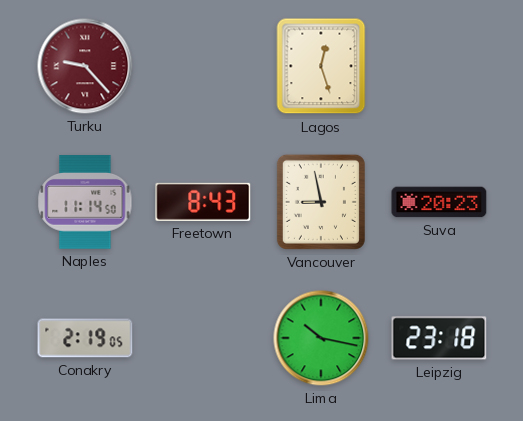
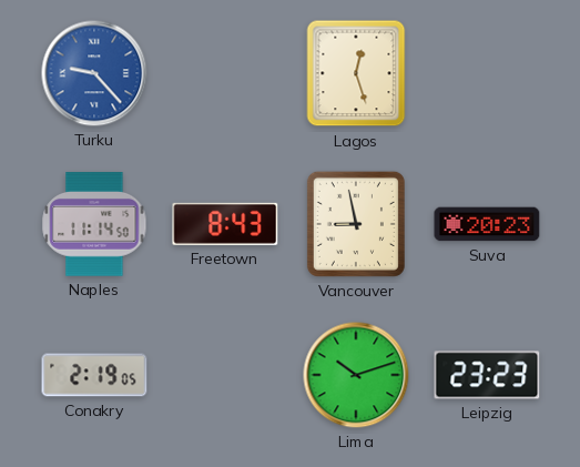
Turku dial: burgundy -> blue (94, 73)
Lima: 10:17 -> 10:12 (356, 375)
Leipzig: 23:18 -> 23:23 (487, 375)
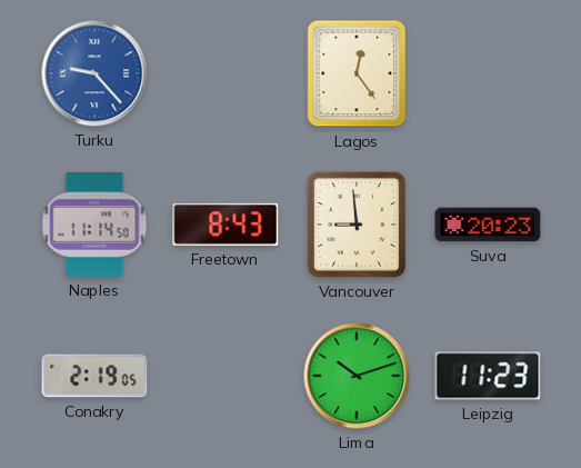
Lagos: 12:27 -> 12:24 (357, 73)
Vancouver: 8:58 -> 8:59 (357, 225)
Leipzig: 23:23 -> 11:23 (488, 376)
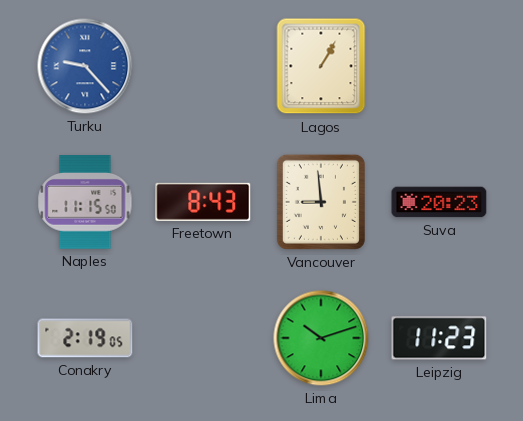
Lagos: 12:24 -> 1:05 (321, 66)
Naples: 11:14 -> 11:15 (85, 202)
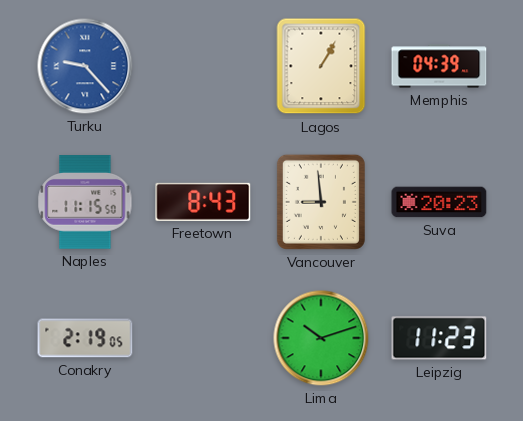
Memphis: none -> 04:39 (439, 66)
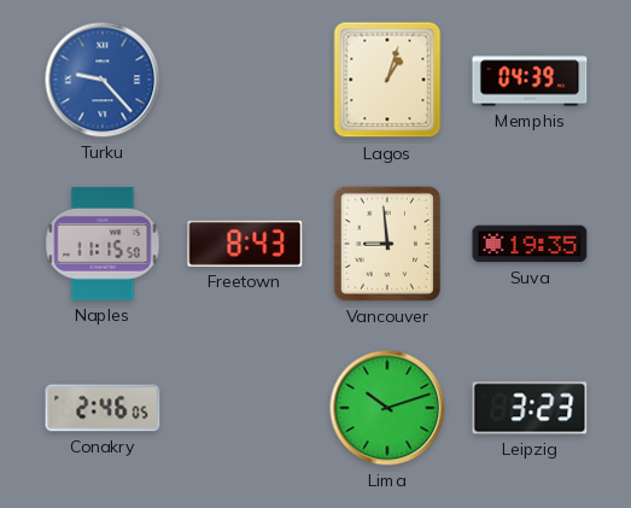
Lagos: 1:05 -> 1:03 (387, 80)
Suva: 20:23 -> 19:35 (530, 244)
Conakry: 2:19 -> 2:46 (103, 408)
Leipzig: 11:23 -> 3:23 (530, 408)
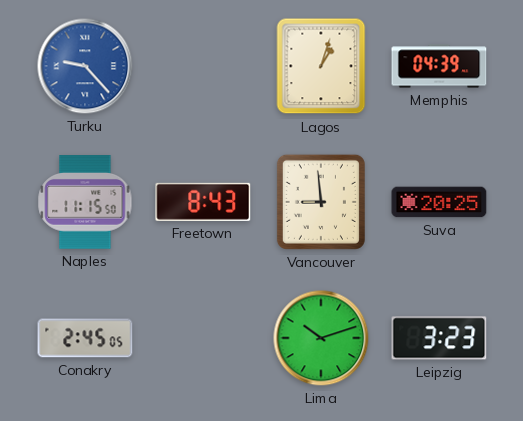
Suva: 19:35 -> 20:25 (439, 202)
Conakry: 2:46 -> 2:45 (85, 338)
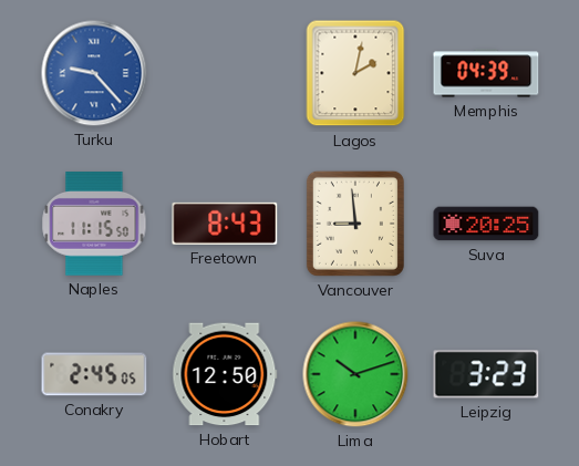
Lagos: 1:03 -> 2:02 (355, 73)
Hobart: none -> 12:50 (225, 374)
